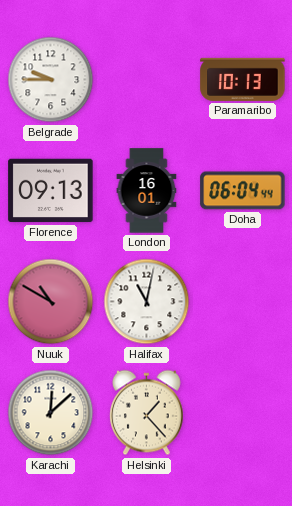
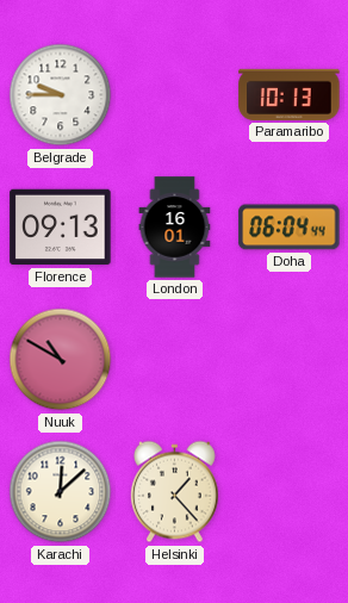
Halifax: 11:02 -> none (147, 302)
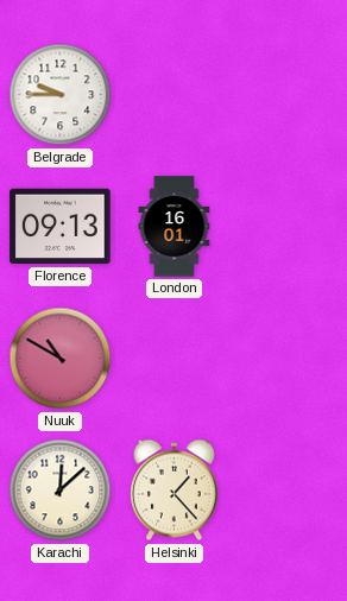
Paramaribo: 10:13 -> none (290, 94)
Doha: 06:04 -> none (290, 228)
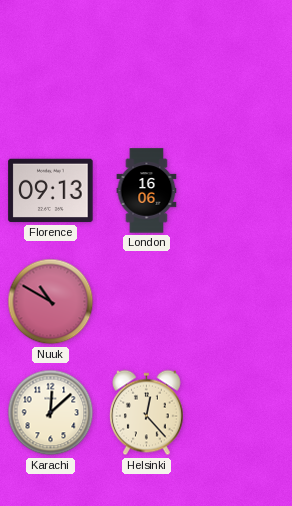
Belgrade: 9:45 -> none (61, 95)
London: 16:01 -> 16:06 (147, 191)
Helsinki: 1:23 -> 12:23 (147, 413)
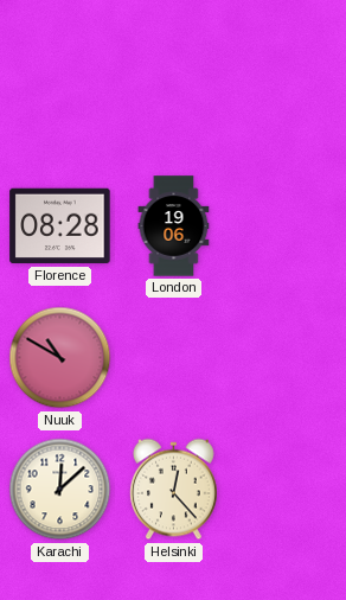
Florence: 09:13 -> 08:28 (60, 226)
London: 16:06 -> 19:06 (174, 226)
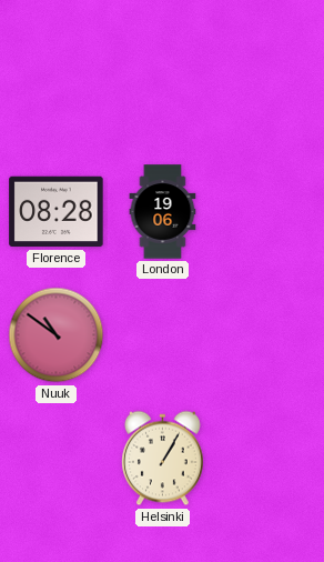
Nuuk: 10:50 -> 10:51 (57, 335)
Karachi: 12:08 -> none (60, 490)
Helsinki: 12:23 -> 1:05 (163, 459)
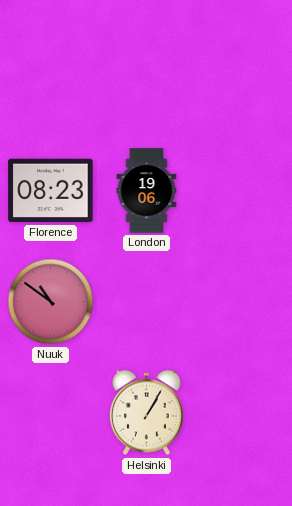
Florence: 08:28 -> 08:23 (51, 191)
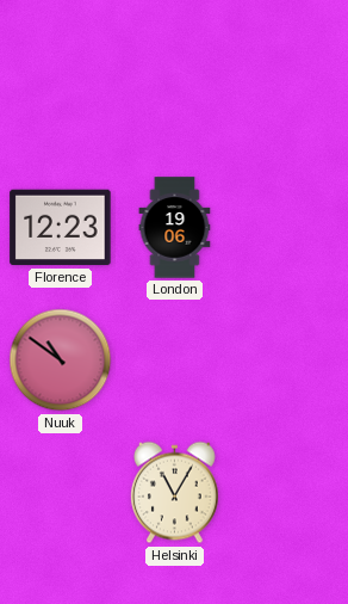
Florence: 08:23 -> 12:23 (61, 228)
Helsinki: 1:05 -> 11:05 (175, 493)
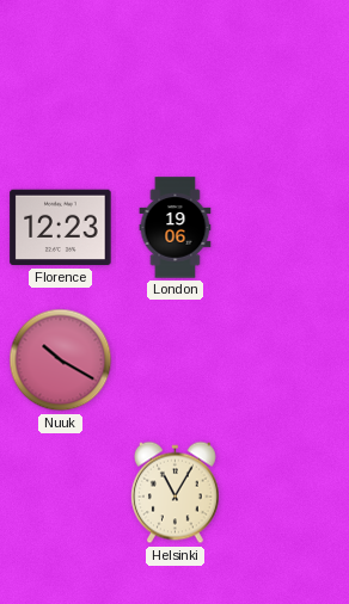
Nuuk: 10:51 -> 10:20 (61, 360)
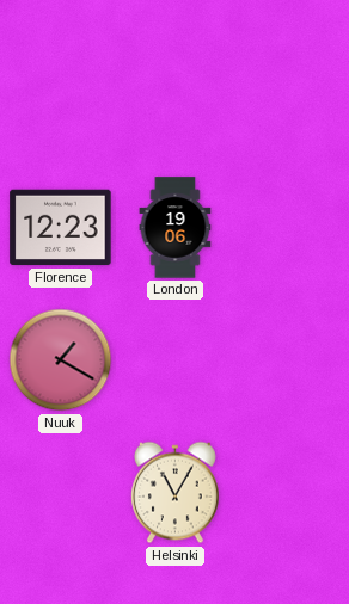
Nuuk: 10:20 -> 1:20 (61, 360)
